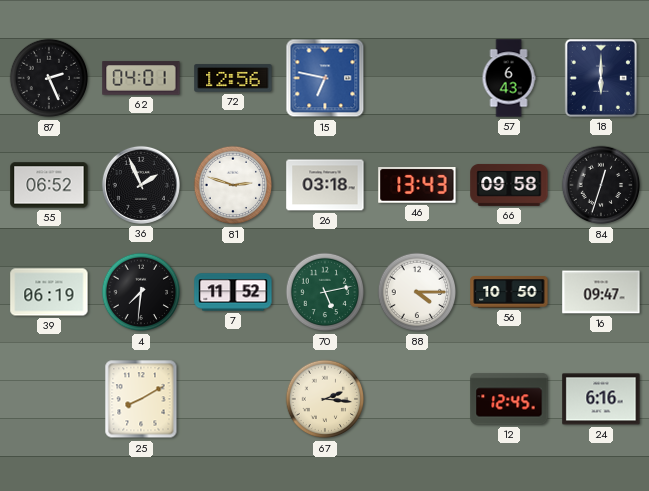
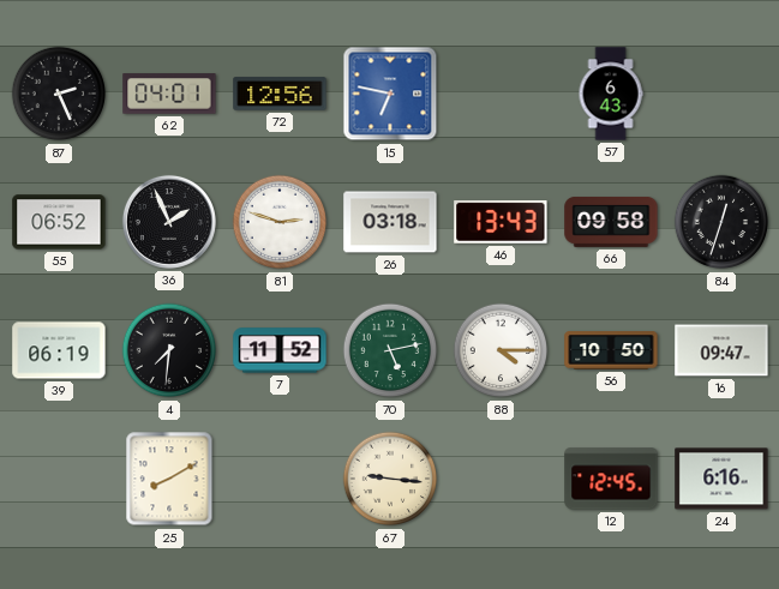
18: 6:00 -> none (601, 78)
67: 2:16 -> 9:16 (390, 479)
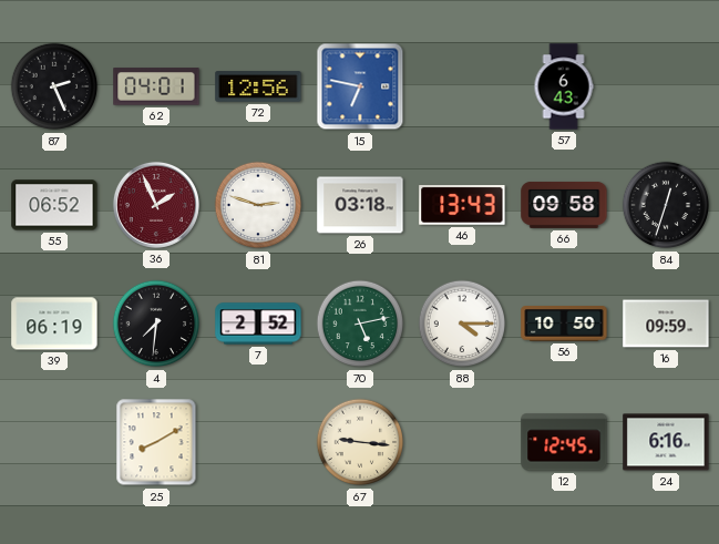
36 dial: black -> burgundy (156, 205)
7: 11:52 -> 2:52 (258, 324)
16: 09:47 -> 09:59 (666, 324)
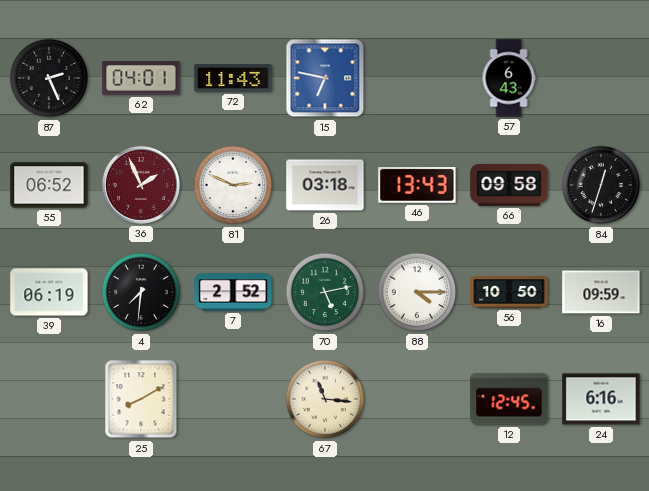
72: 12:56 -> 11:43 (233, 78)
81: 2:48 -> 2:49 (233, 185)
67: 9:16 -> 11:16 (325, 399)
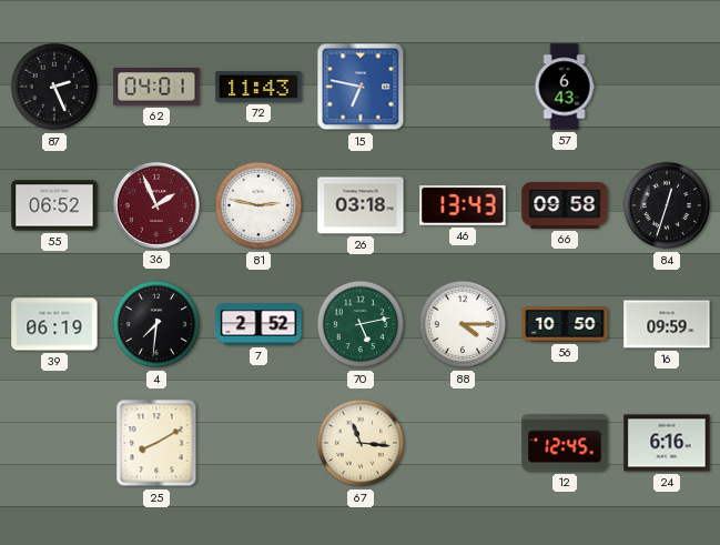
81: 2:49 -> 2:47 (258, 205)
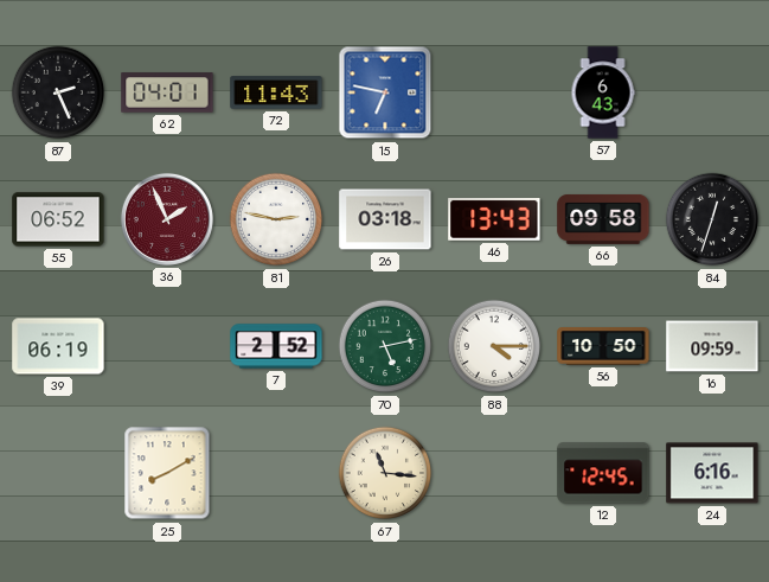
4: 7:31 -> none (156, 324)
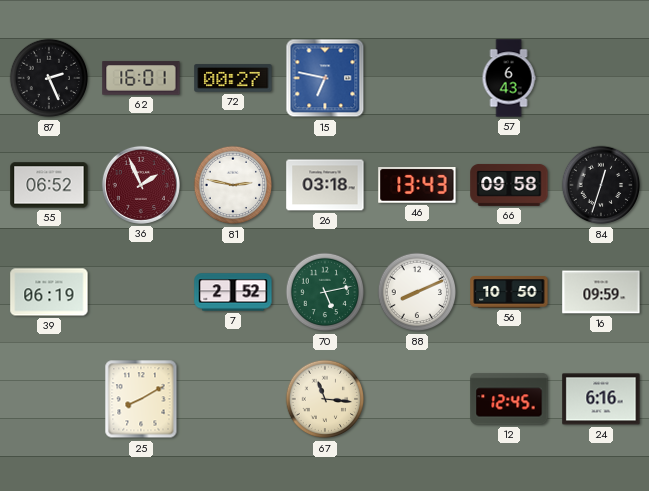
62: 04:01 -> 16:01 (141, 78)
72: 11:43 -> 00:27 (233, 78)
88: 4:15 -> 8:11 (417, 292)
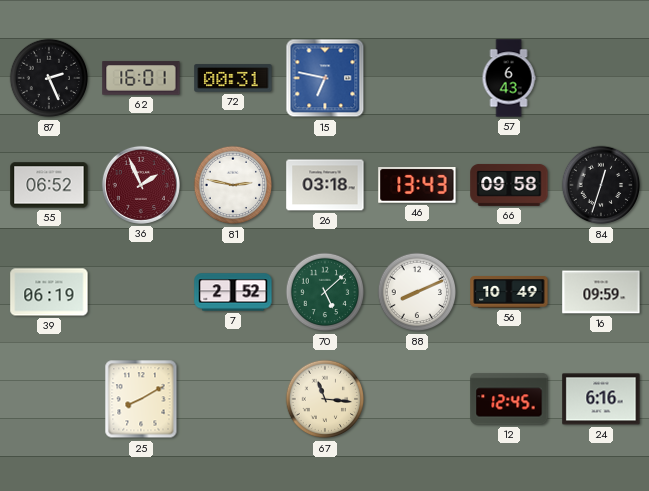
72: 00:27 -> 00:31 (233, 78)
70: 5:13 -> 5:08 (325, 292)
56: 10:50 -> 10:49 (509, 292)
